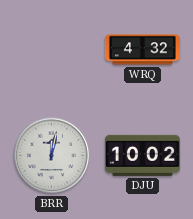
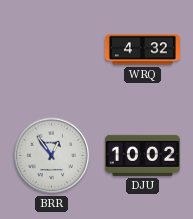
BRR: 12:02 -> 12:54 (52, 156)
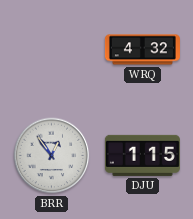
DJU: 10:02 -> 1:15 (142, 155)
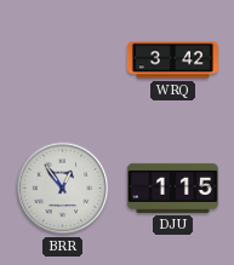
WRQ: 4:32 -> 3:42 (172, 61)
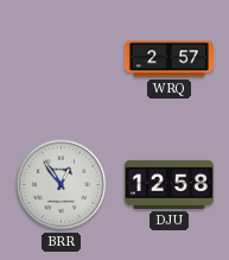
WRQ: 3:42 -> 2:57 (168, 59)
DJU: 1:15 -> 12:58 (168, 184)
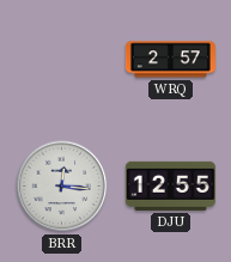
BRR: 12:54 -> 12:16 (62, 187)
DJU: 12:58 -> 12:55 (170, 185)
